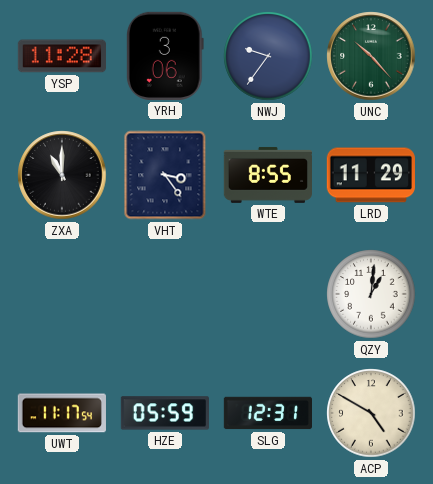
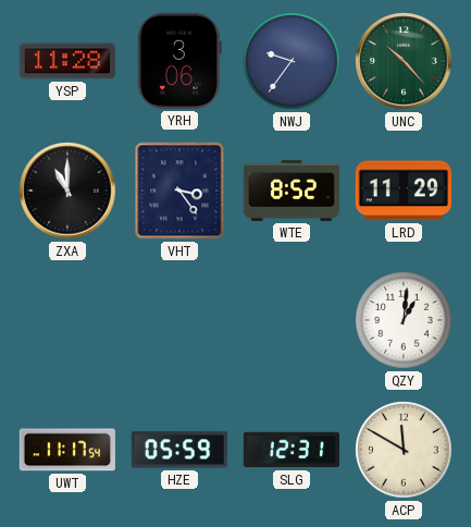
WTE: 8:55 -> 8:52 (290, 191)
ACP: 4:50 -> 11:50 (404, 450)
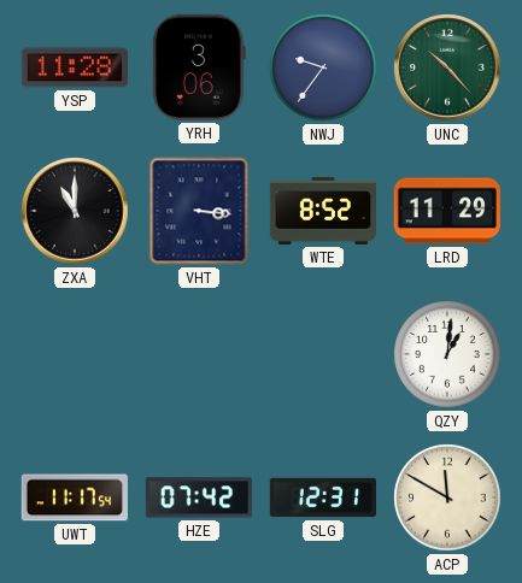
VHT: 3:24 -> 3:16 (199, 211)
HZE: 05:59 -> 07:42 (198, 497)
